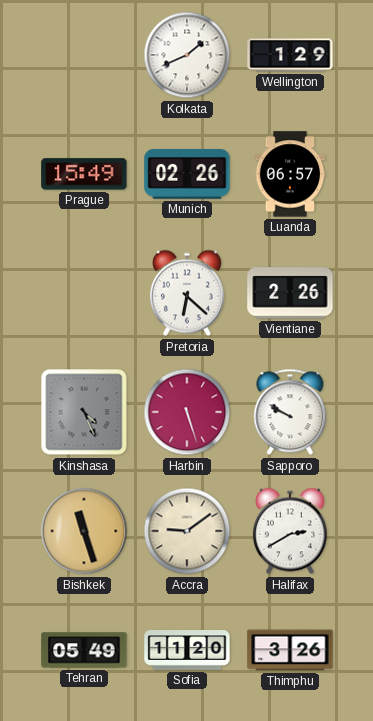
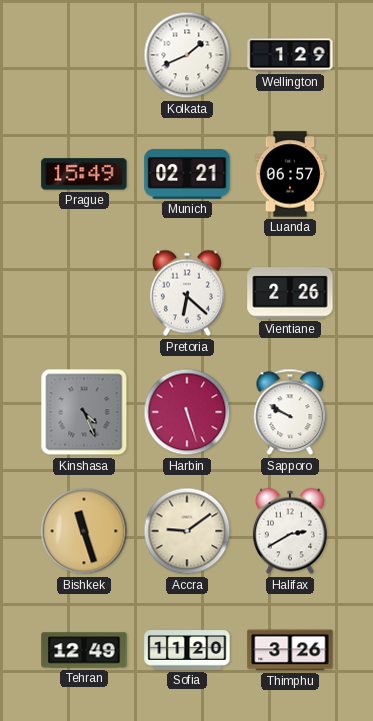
Munich: 02:26 -> 02:21 (187, 175)
Tehran: 05:49 -> 12:49 (84, 650)
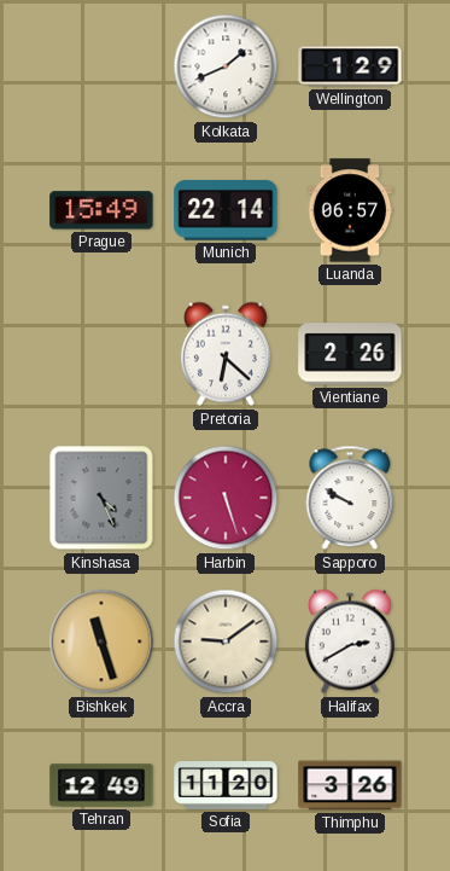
Munich: 02:21 -> 22:14 (226, 211)
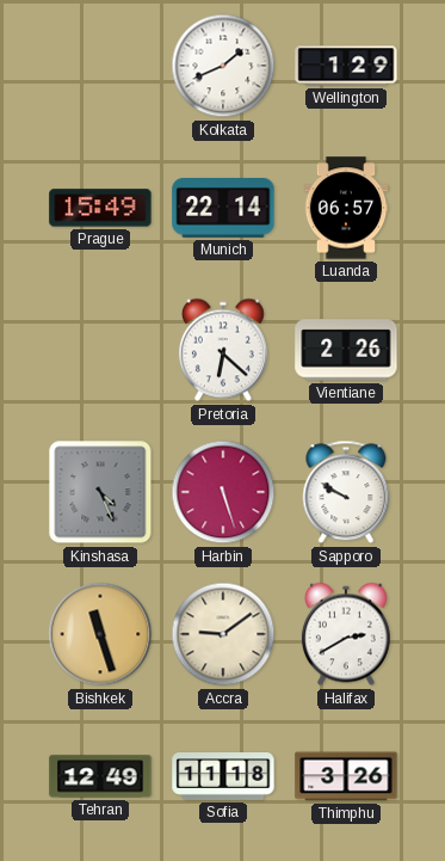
Sofia: 11:20 -> 11:18 (223, 777)
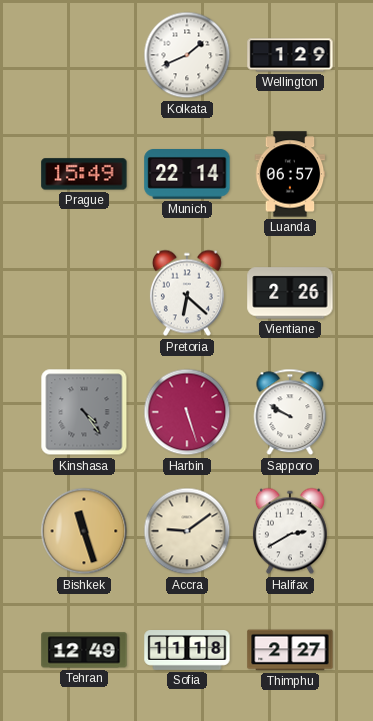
Kinshasa: 4:26 -> 4:24 (84, 412)
Thimphu: 3:26 -> 2:27 (290, 650)
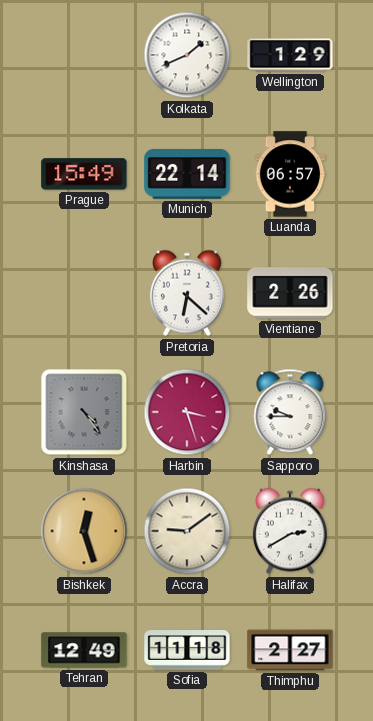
Harbin: 5:27 -> 3:27 (187, 412)
Sapporo: 9:50 -> 9:45 (290, 412)
Bishkek: 11:27 -> 12:27 (84, 531)
